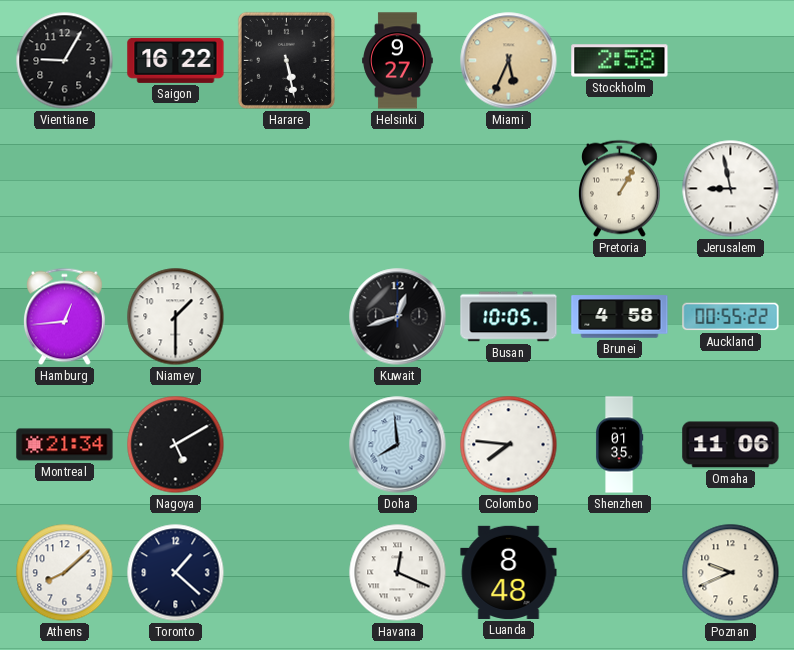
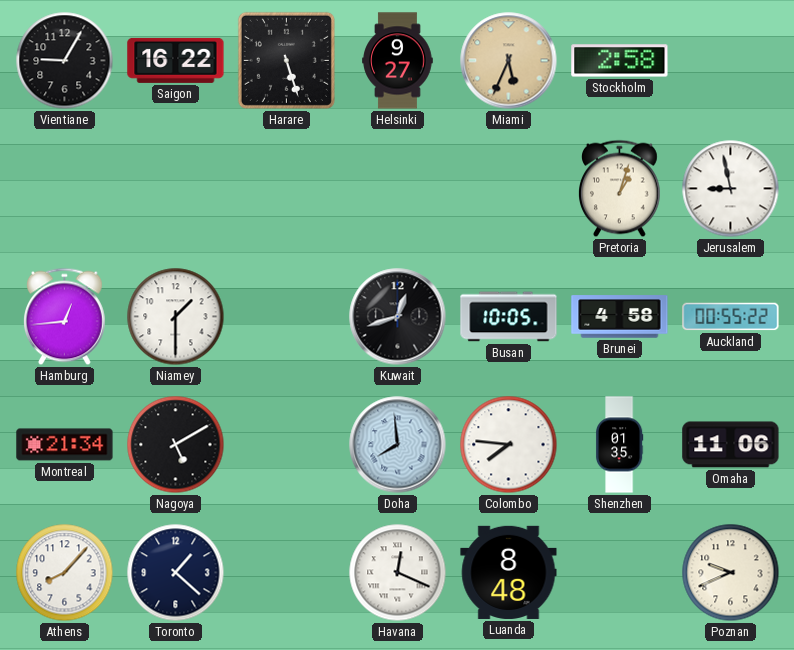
Harare: 5:28 -> 5:27 (286, 60)
Pretoria: 1:05 -> 1:03 (620, 189)
Athens: 8:08 -> 8:07 (65, 573)
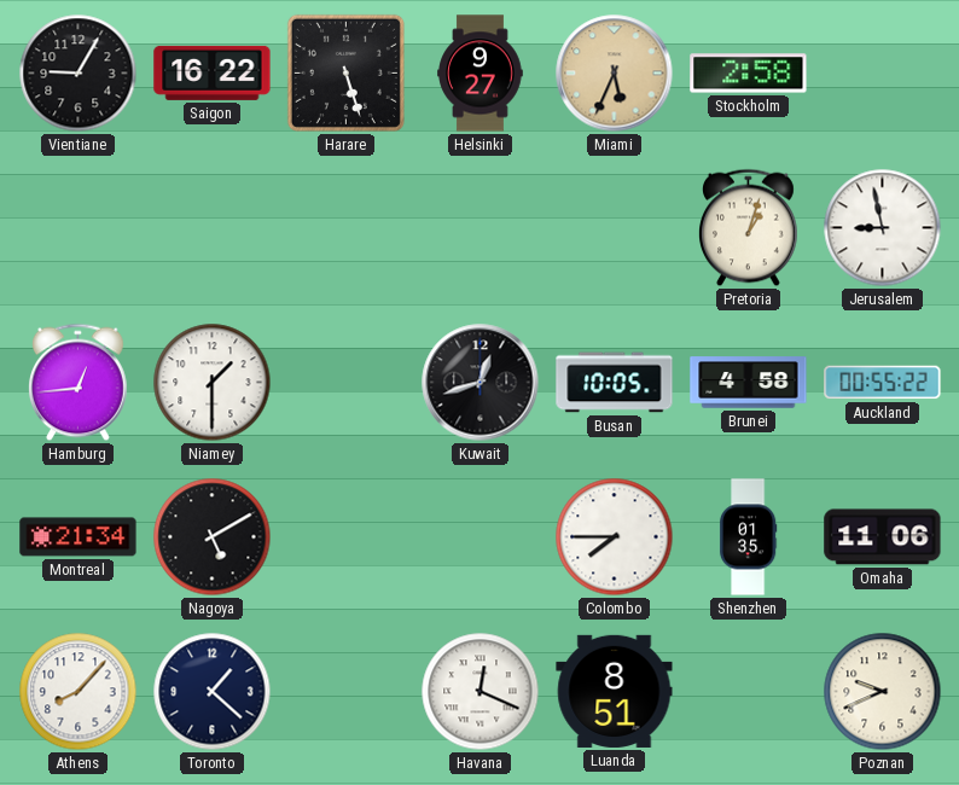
Doha: 7:59 -> none (398, 445)
Colombo: 7:46 -> 7:45 (615, 537)
Luanda: 8:48 -> 8:51 (615, 691)
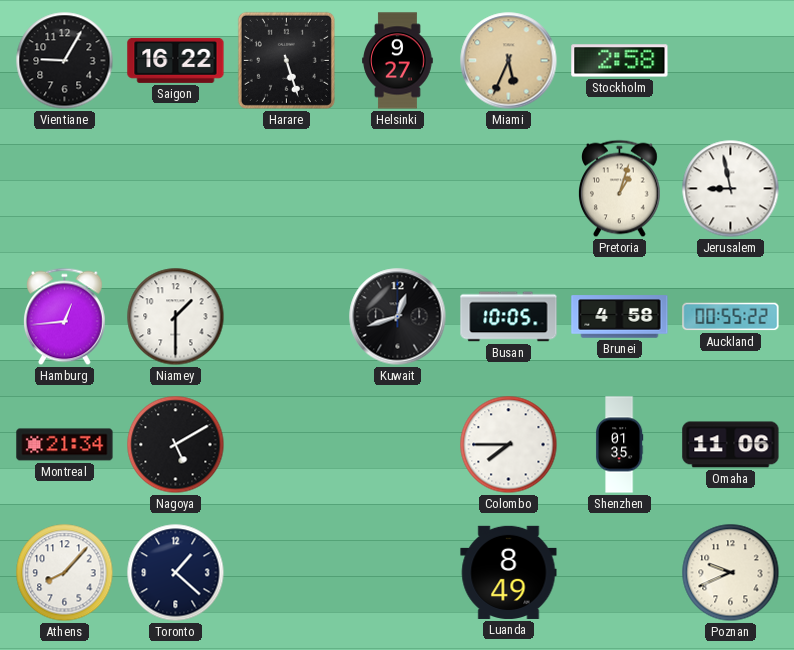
Havana: 12:19 -> none (481, 692)
Luanda: 8:51 -> 8:49 (509, 572)
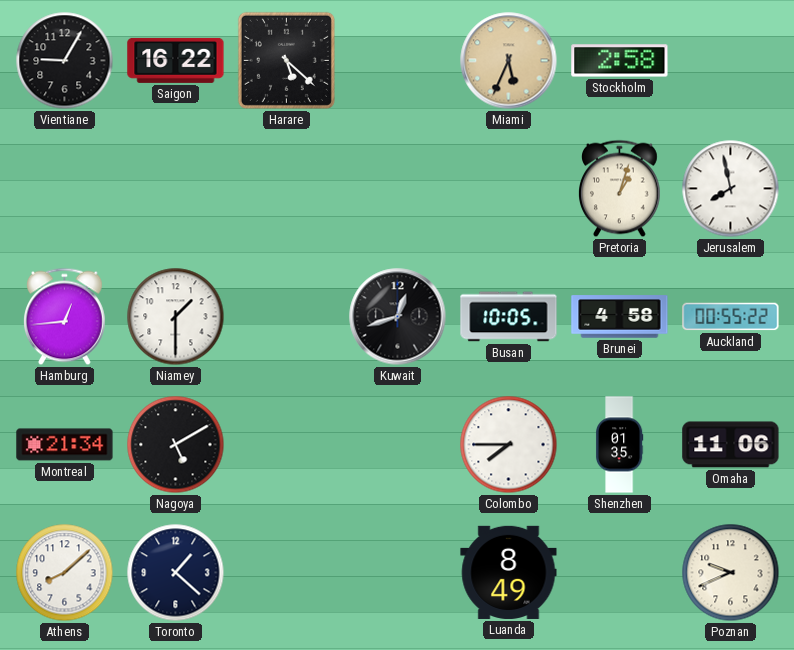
Harare: 5:27 -> 5:22 (286, 60)
Helsinki: 9:27 -> none (398, 61)
Jerusalem: 8:58 -> 7:58 (731, 189)
Athens: 8:07 -> 8:08 (65, 573)
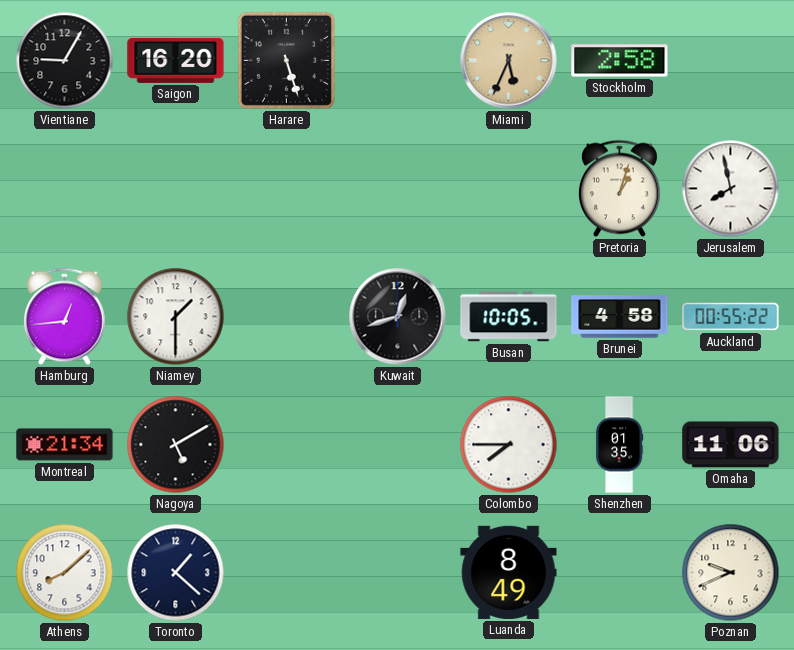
Saigon: 16:22 -> 16:20 (176, 60)
Harare: 5:22 -> 5:27 (286, 60)
